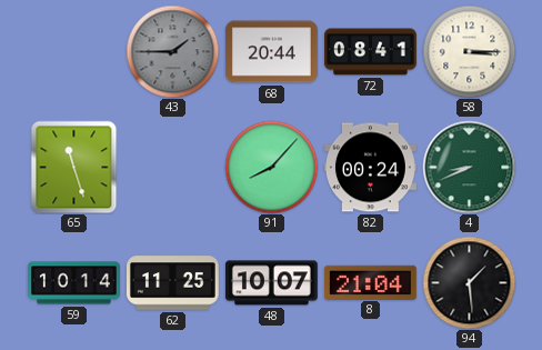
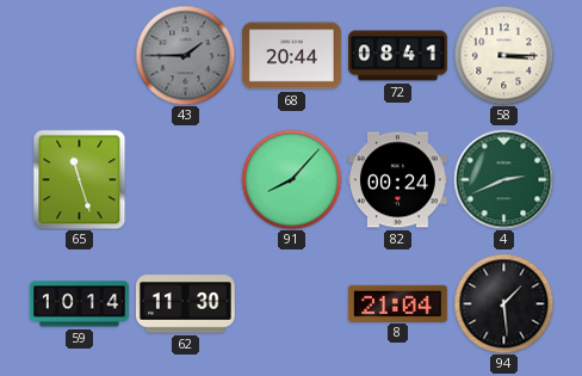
4: 8:41 -> 2:41 (503, 179)
62: 11:25 -> 11:30 (185, 304)
48: 10:07 -> none (271, 283)
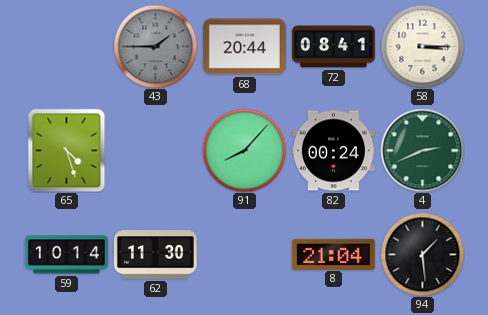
65: 11:27 -> 4:27 (67, 150)
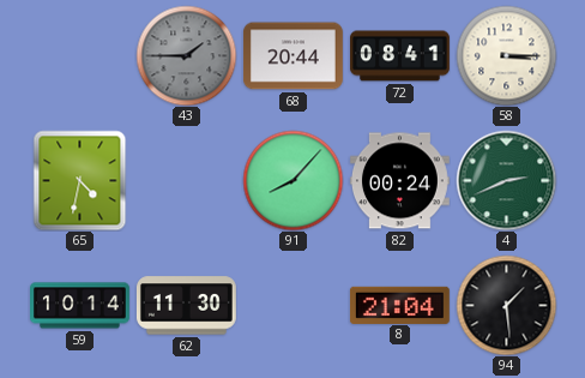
65: 4:27 -> 4:32 (80, 180)
